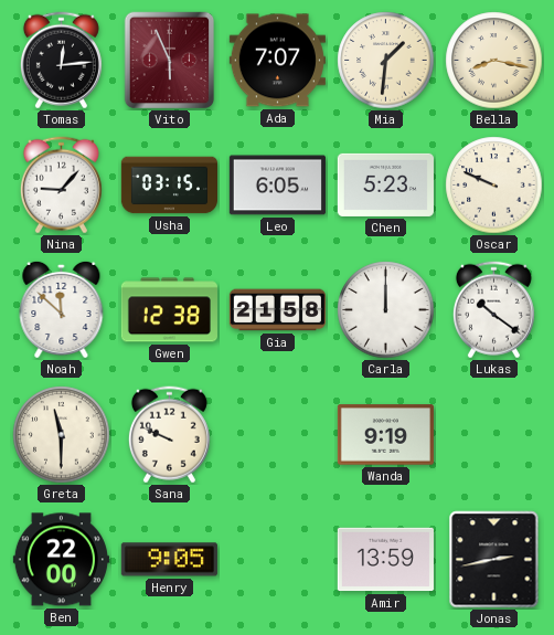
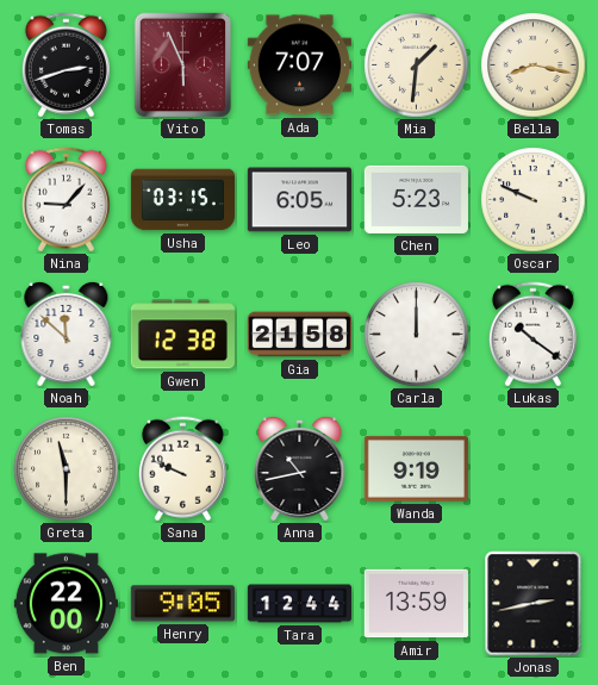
Tomas: 12:14 -> 2:42 (66, 66)
Anna: none -> 10:43 (300, 468)
Tara: none -> 12:44 (299, 604)
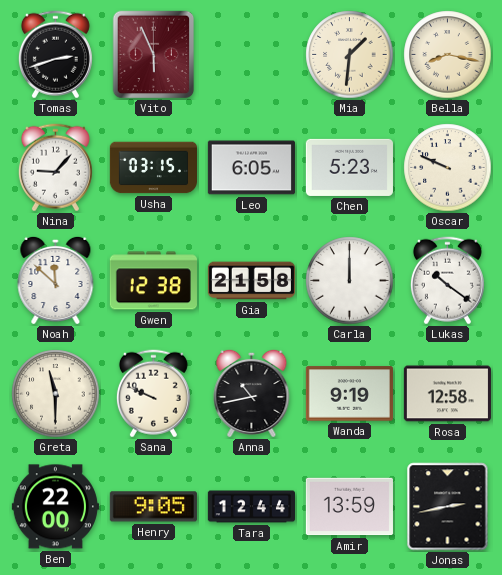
Ada: 7:07 -> none (299, 66)
Rosa: none -> 12:58 (447, 394)
